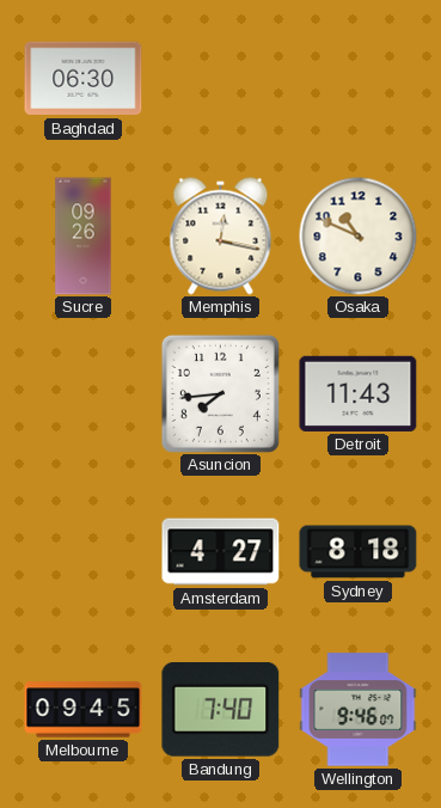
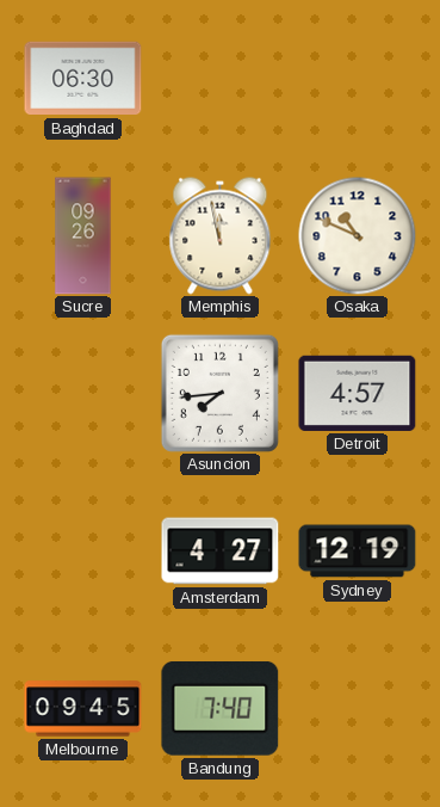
Memphis: 12:17 -> 11:58 (221, 236)
Detroit: 11:43 -> 4:57 (358, 393)
Sydney: 8:18 -> 12:19 (358, 552)
Wellington: 9:46 -> none (359, 710)
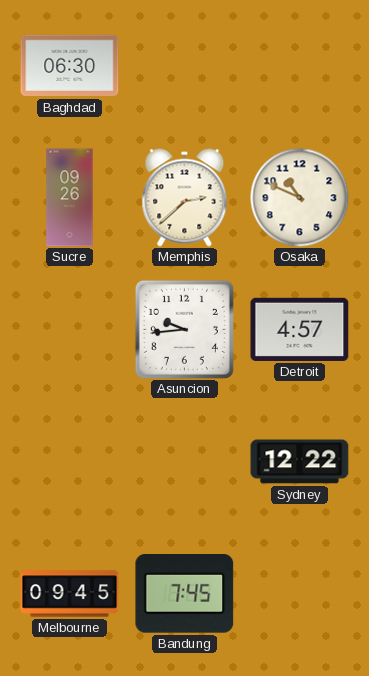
Memphis: 11:58 -> 2:38 (185, 198)
Asuncion: 7:44 -> 9:44 (184, 329)
Amsterdam: 4:27 -> none (221, 552)
Sydney: 12:19 -> 12:22 (300, 462)
Bandung: 7:40 -> 7:45 (185, 594)
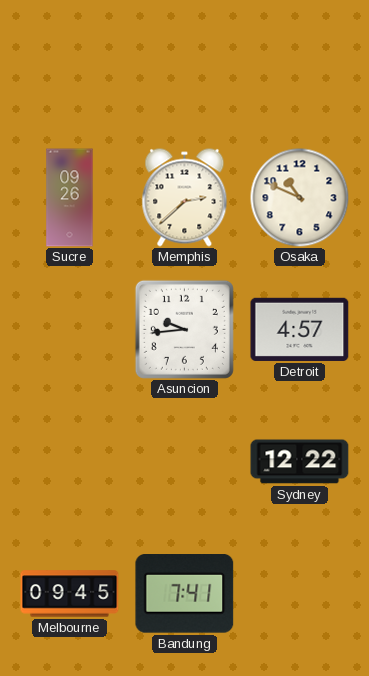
Baghdad: 06:30 -> none (70, 66)
Bandung: 7:45 -> 7:41 (185, 594)
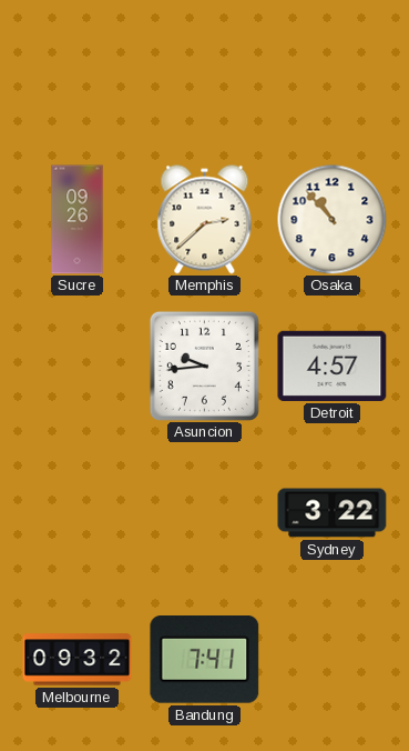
Osaka: 10:49 -> 10:53 (333, 220)
Sydney: 12:22 -> 3:22 (333, 513)
Melbourne: 09:45 -> 09:32 (78, 660)
